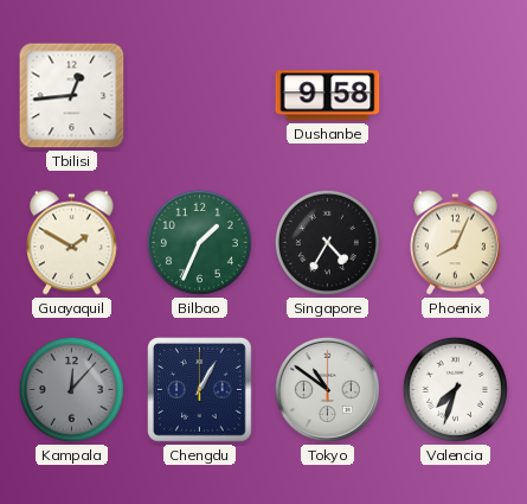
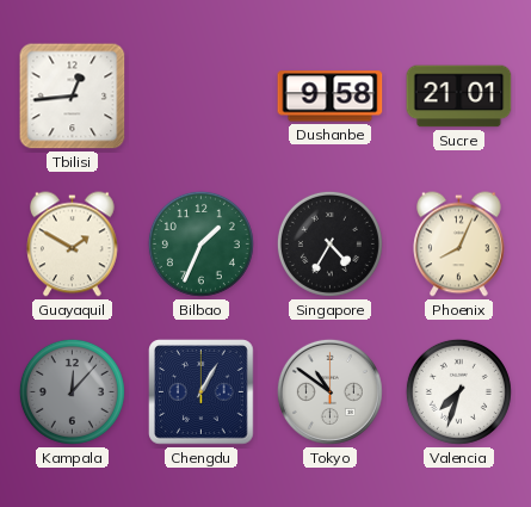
Sucre: none -> 21:01 (459, 97)
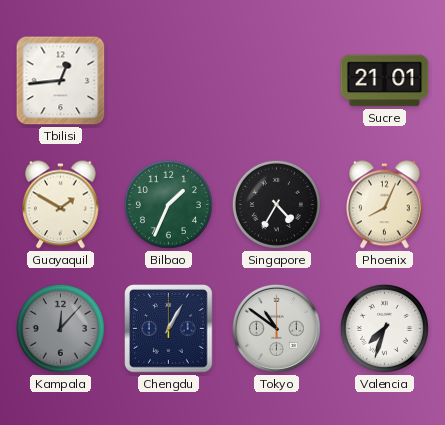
Dushanbe: 9:58 -> none (331, 97)
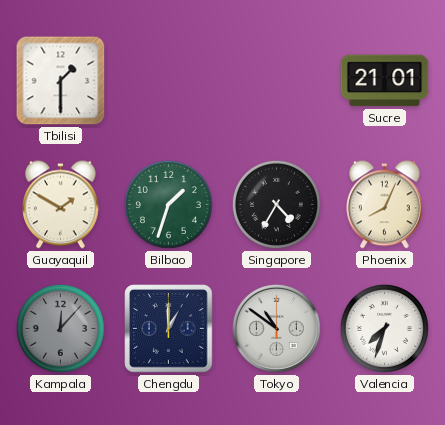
Tbilisi: 12:44 -> 1:30 (61, 81)
Bilbao: 1:34 -> 1:33 (168, 204)
Chengdu: 1:05 -> 1:00 (169, 329)
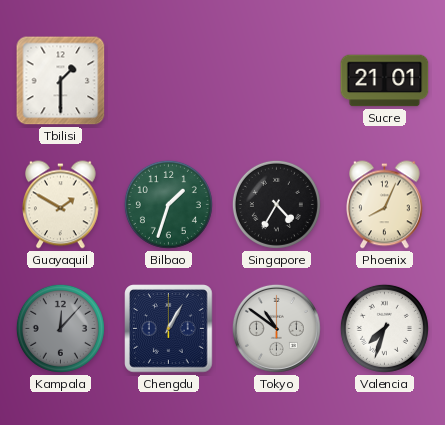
Chengdu: 1:00 -> 1:05 (169, 329)
